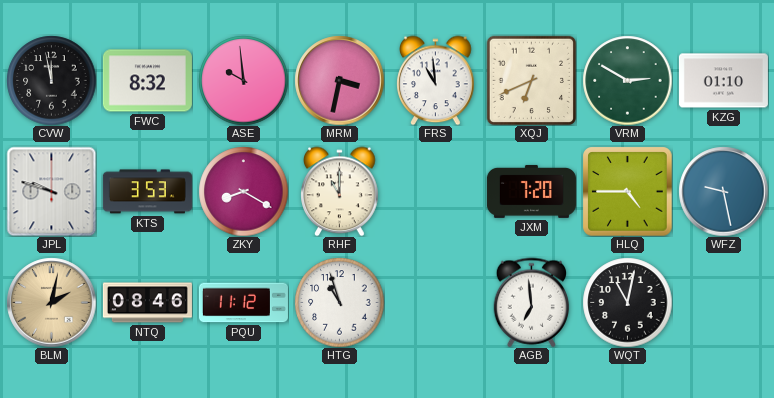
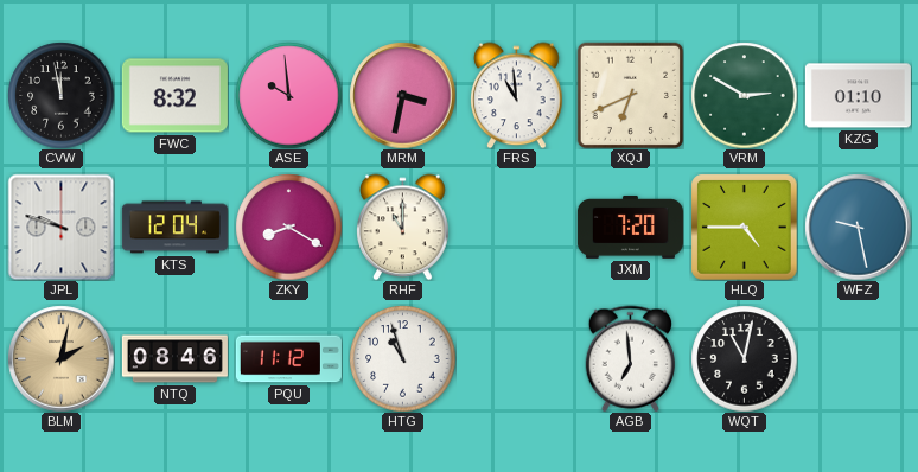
KTS: 3:53 -> 12:04 (174, 228)
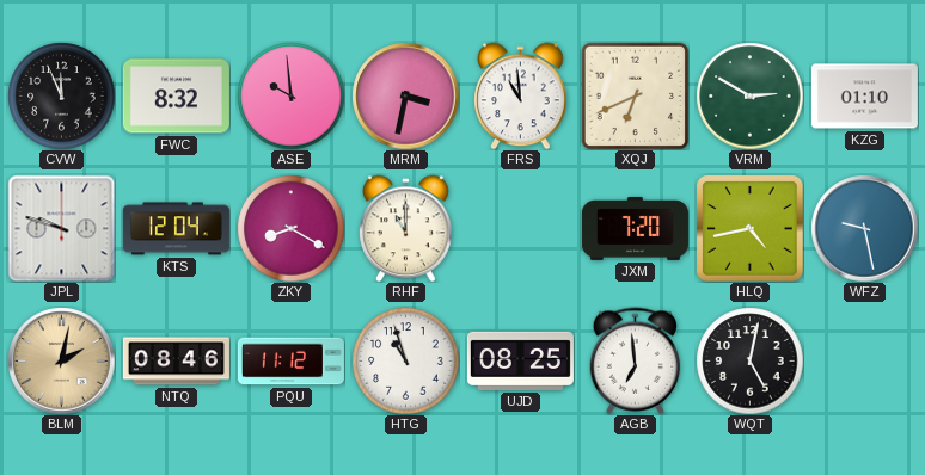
CVW: 11:58 -> 11:56 (61, 95)
HLQ: 4:45 -> 4:43 (749, 228)
UJD: none -> 08:25 (520, 360)
WQT: 11:02 -> 5:02 (749, 360)
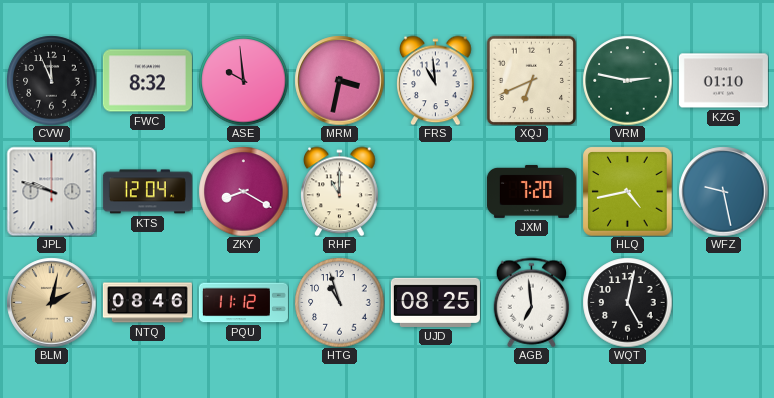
VRM: 2:50 -> 2:47 (627, 80)
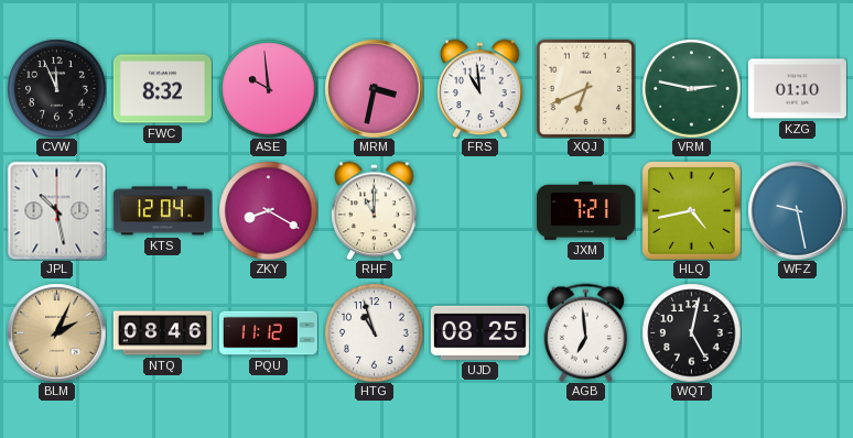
JPL: 9:48 -> 10:28 (56, 210)
JXM: 7:20 -> 7:21 (585, 210)
BLM: 2:02 -> 2:04 (56, 332)
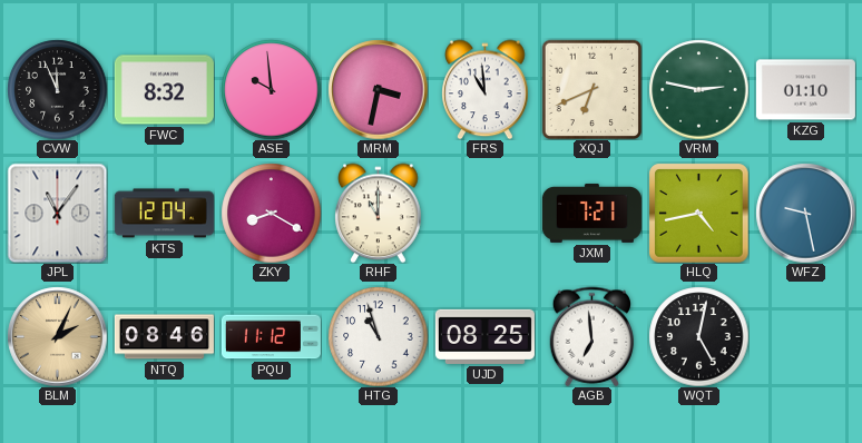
JPL: 10:28 -> 11:06 (57, 213)
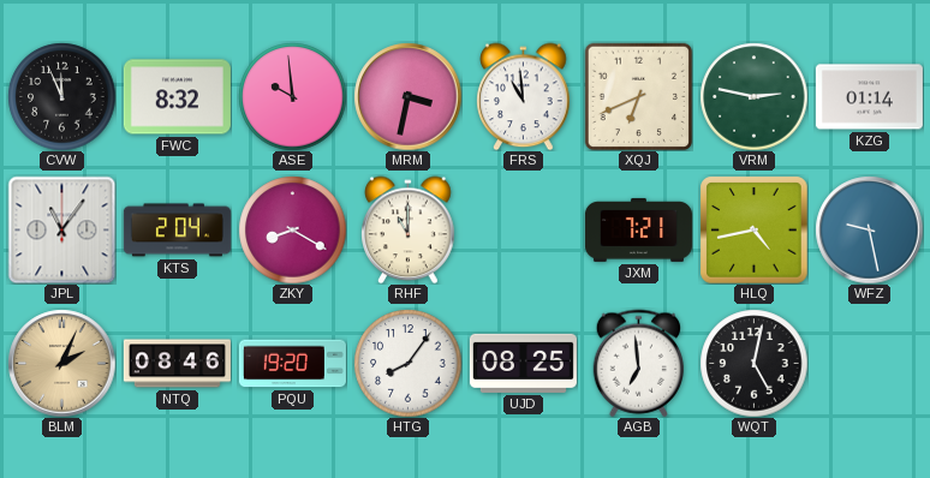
KZG: 01:10 -> 01:14 (869, 97)
KTS: 12:04 -> 2:04 (177, 231)
PQU: 11:12 -> 19:20 (292, 364)
HTG: 10:57 -> 8:06 (407, 363)
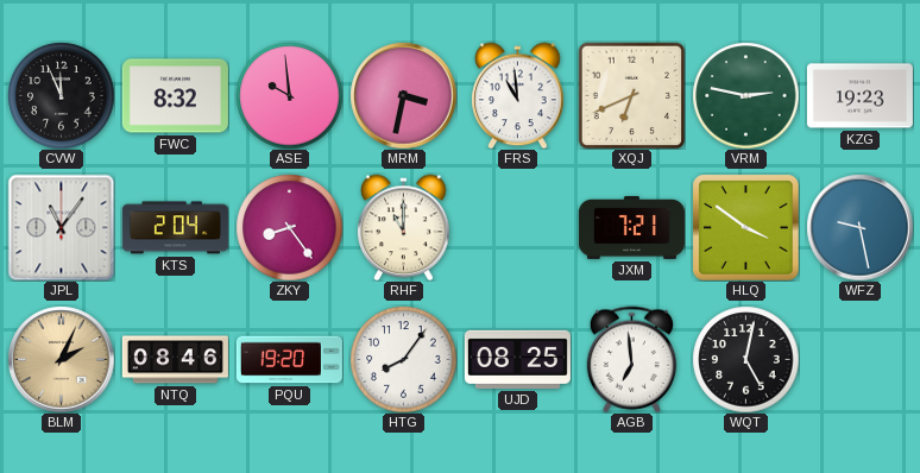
KZG: 01:14 -> 19:23 (859, 96)
ZKY: 8:20 -> 8:24 (289, 227)
HLQ: 4:43 -> 3:51 (745, 227)
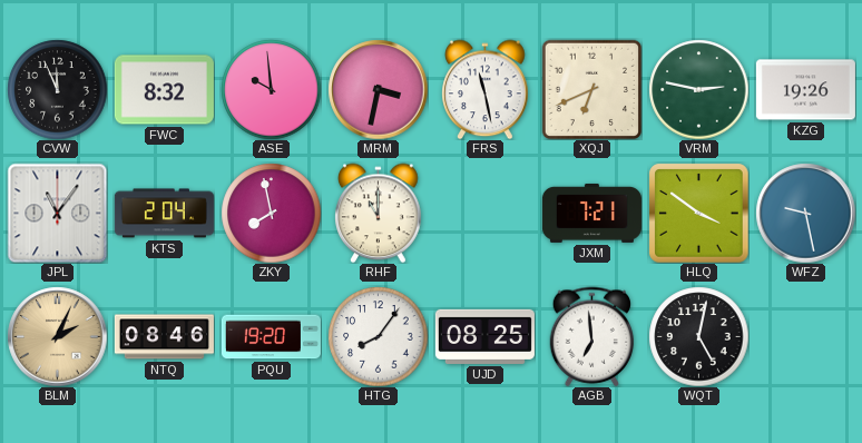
FRS: 10:59 -> 11:28 (486, 89)
KZG: 19:23 -> 19:26 (805, 90)
ZKY: 8:24 -> 7:58 (271, 213)
